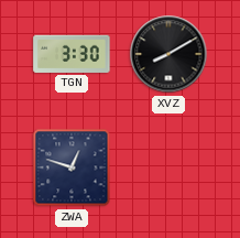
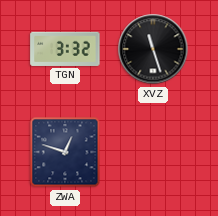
TGN: 3:30 -> 3:32 (65, 49)
XVZ: 8:10 -> 11:27 (153, 49)
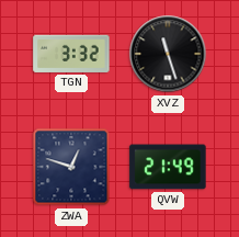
QVW: none -> 21:49 (168, 167)
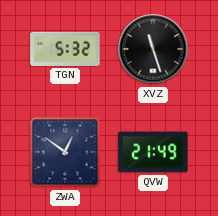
TGN: 3:32 -> 5:32 (65, 49)
ZWA: 12:48 -> 12:51 (65, 152)
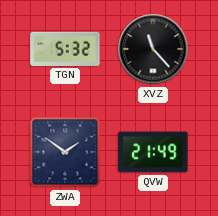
XVZ: 11:27 -> 11:23 (153, 49)
ZWA: 12:51 -> 1:51 (65, 152)
